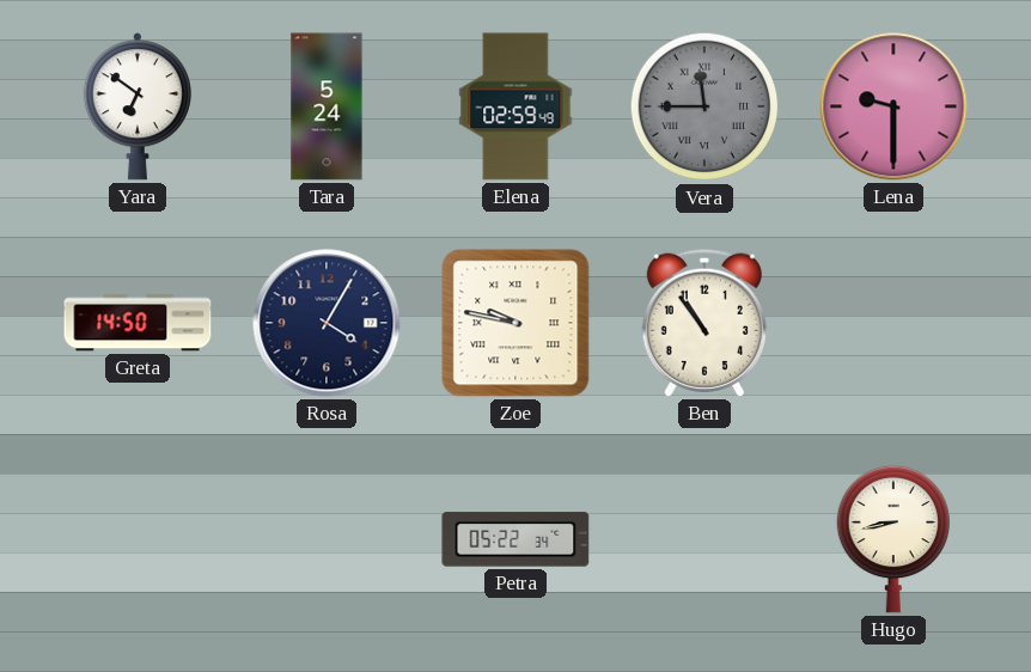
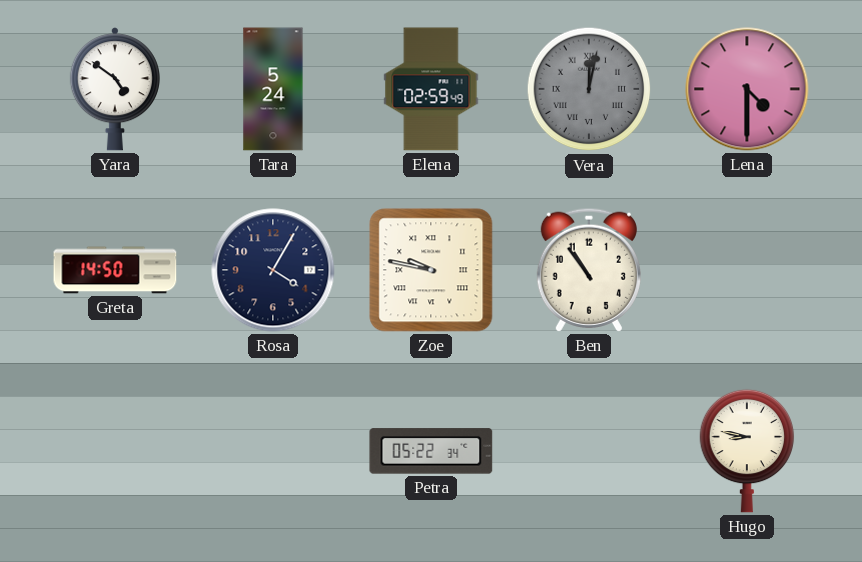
Yara: 6:51 -> 4:51 (115, 89)
Vera: 11:45 -> 12:02 (589, 89)
Lena: 9:30 -> 4:30 (747, 89)
Hugo: 8:43 -> 8:47 (747, 451)
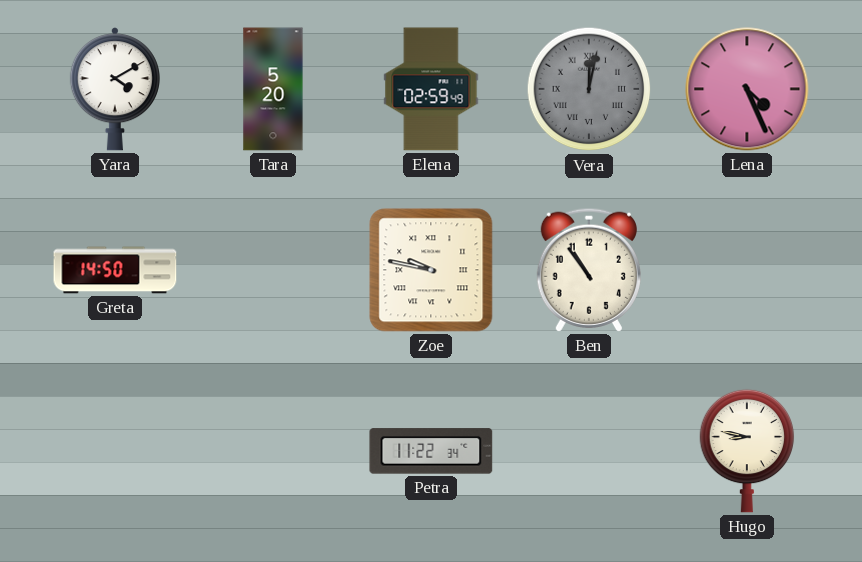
Yara: 4:51 -> 4:10 (115, 89)
Tara: 5:24 -> 5:20 (273, 89)
Lena: 4:30 -> 4:26 (747, 89)
Rosa: 4:05 -> none (273, 270)
Petra: 05:22 -> 11:22 (431, 451)
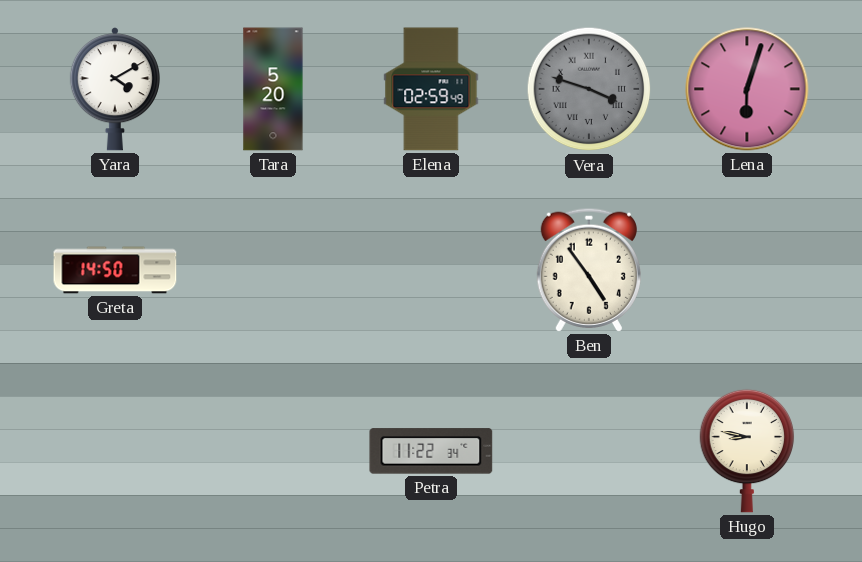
Vera: 12:02 -> 3:48 (589, 89)
Lena: 4:26 -> 6:03 (747, 89)
Zoe: 9:47 -> none (431, 270)
Ben: 10:54 -> 4:54 (589, 270)
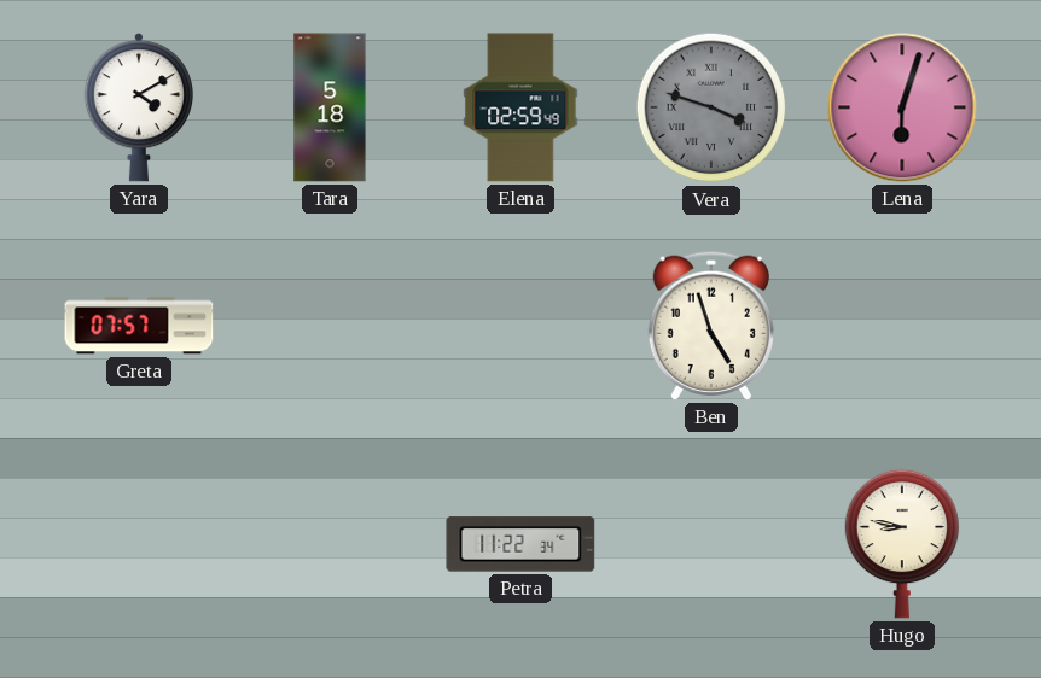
Tara: 5:20 -> 5:18 (330, 107)
Greta: 14:50 -> 07:57 (139, 326)
Ben: 4:54 -> 4:57 (711, 326)
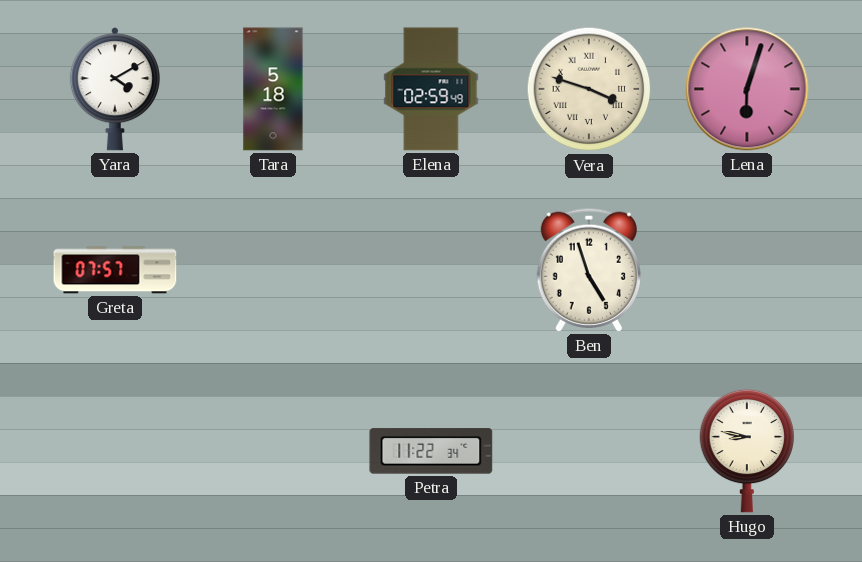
Vera dial: grey -> cream (589, 89)
